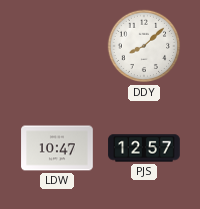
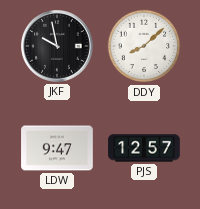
JKF: none -> 9:58 (58, 47)
LDW: 10:47 -> 9:47 (57, 148)
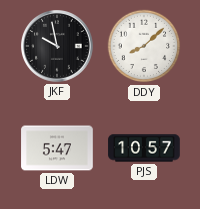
LDW: 9:47 -> 5:47 (57, 148)
PJS: 12:57 -> 10:57 (144, 148)
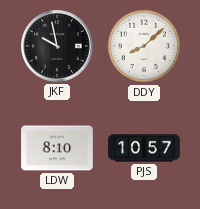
LDW: 5:47 -> 8:10 (57, 148)
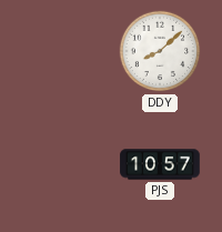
JKF: 9:58 -> none (58, 47)
LDW: 8:10 -> none (57, 148)
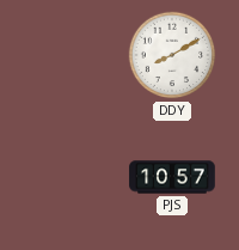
DDY: 8:08 -> 8:10 (172, 55)
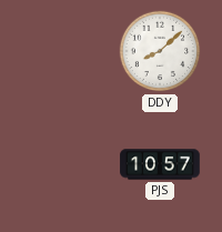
DDY: 8:10 -> 8:08 (160, 51)
